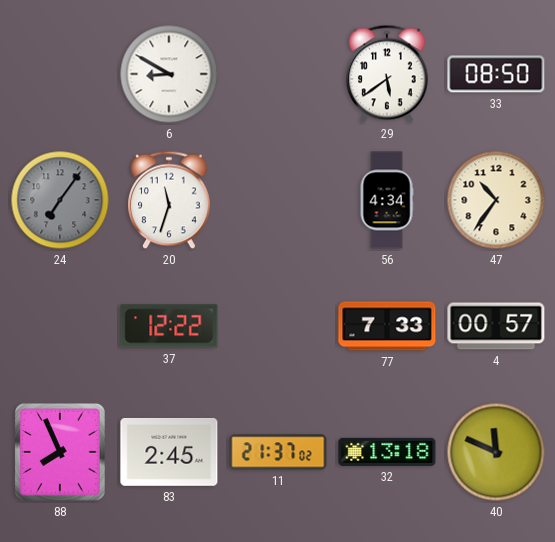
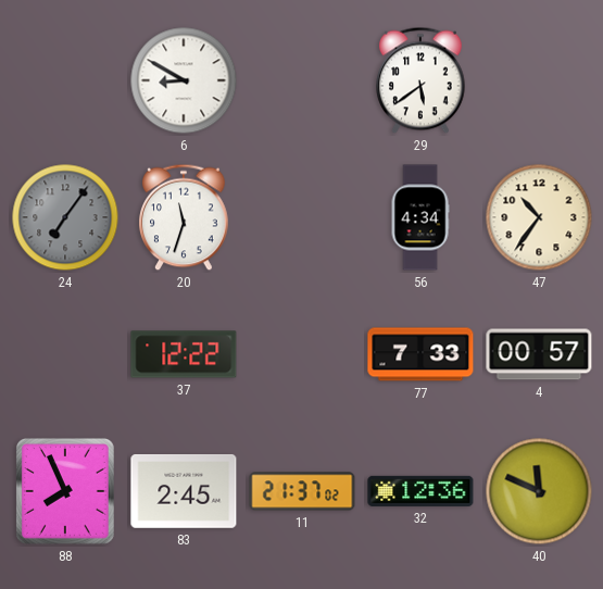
33: 08:50 -> none (496, 74)
32: 13:18 -> 12:36 (420, 491)
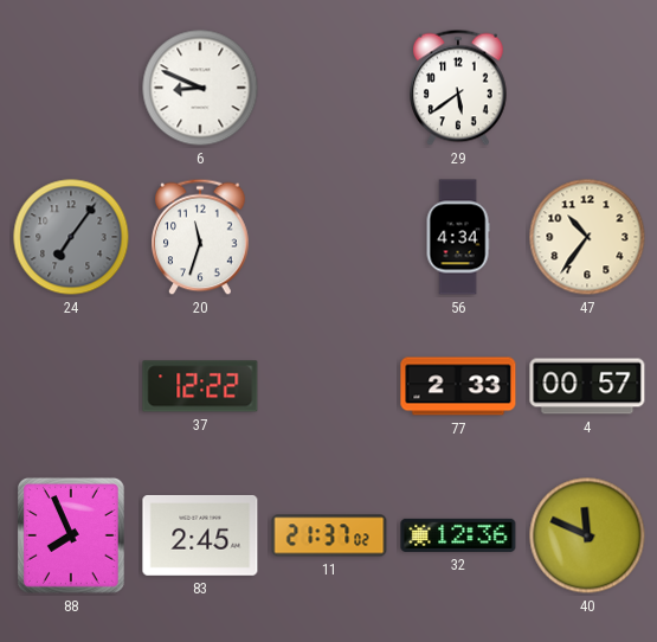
6: 8:50 -> 8:49 (200, 88)
77: 7:33 -> 2:33 (458, 386)
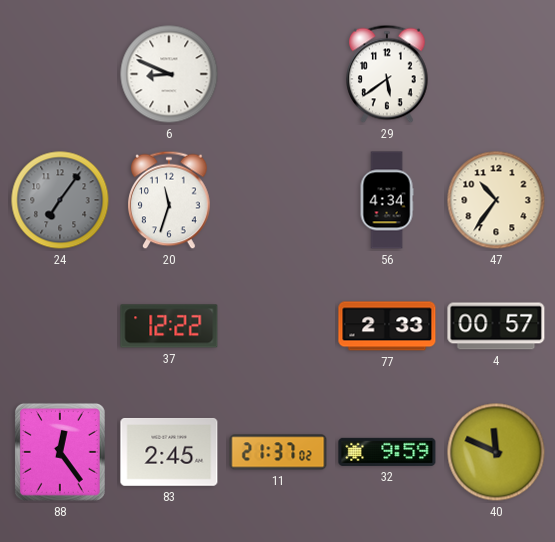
88: 7:56 -> 12:24 (60, 452)
32: 12:36 -> 9:59 (387, 452)
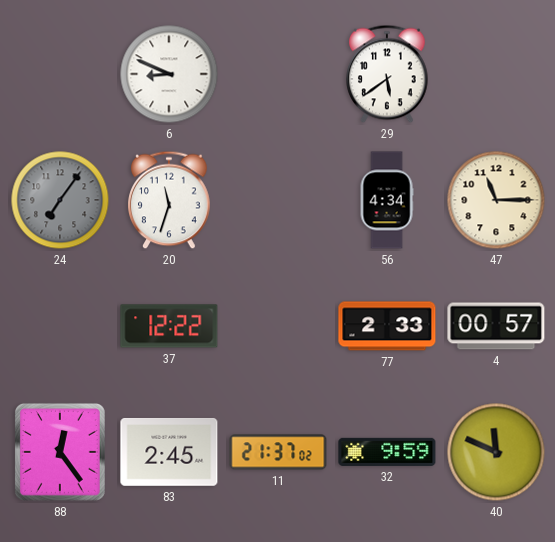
47: 10:36 -> 11:15 (496, 200)
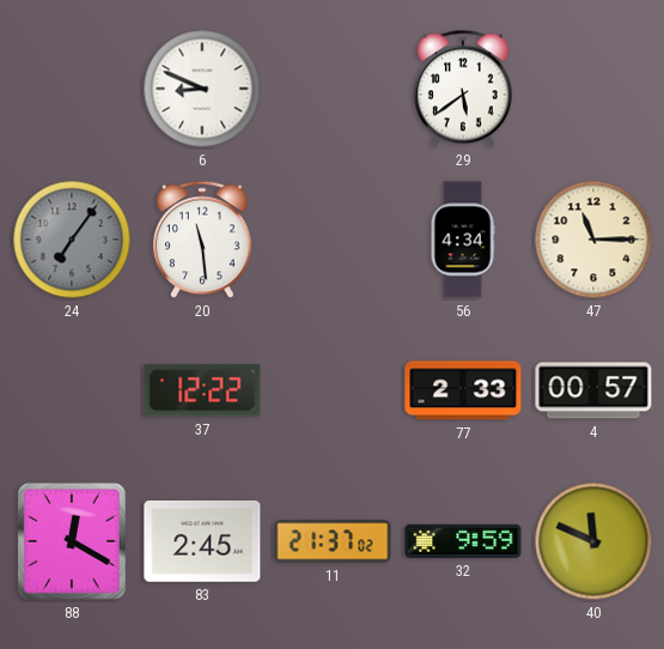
20: 11:33 -> 11:29 (202, 239)
88: 12:24 -> 12:20 (72, 541)
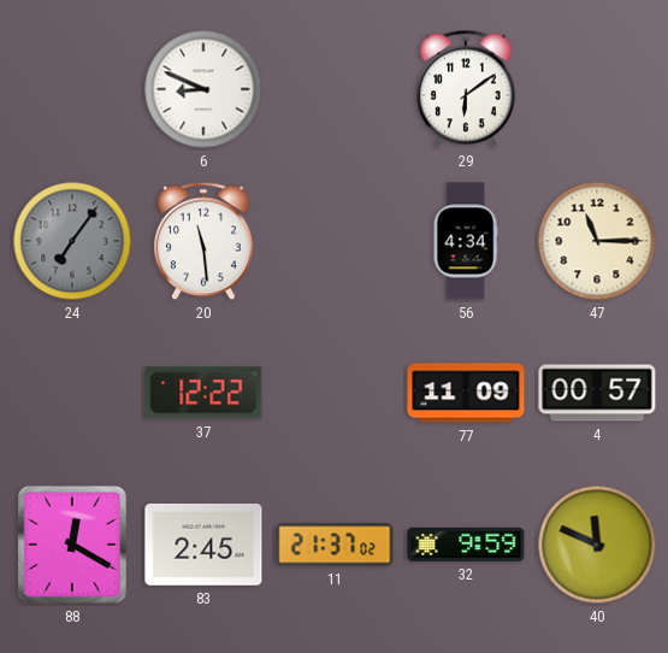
29: 5:39 -> 6:09 (466, 89)
77: 2:33 -> 11:09 (466, 393)
